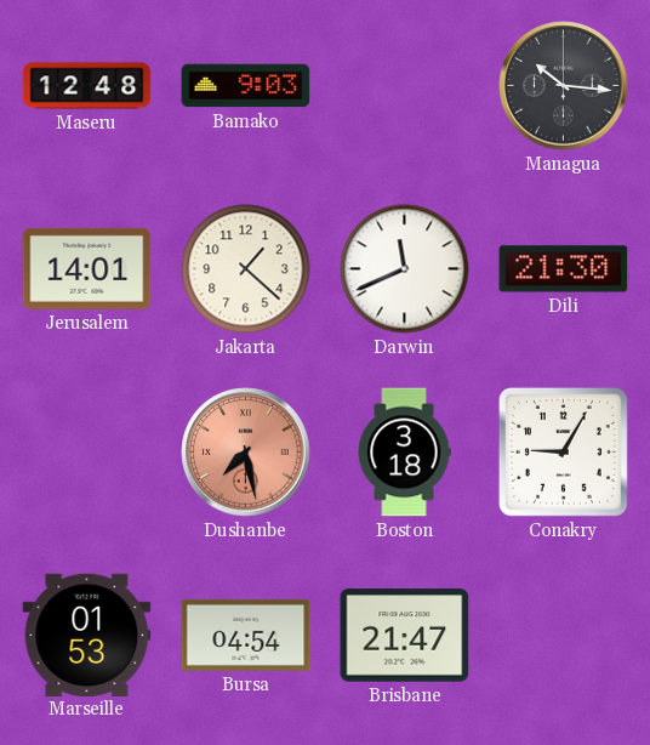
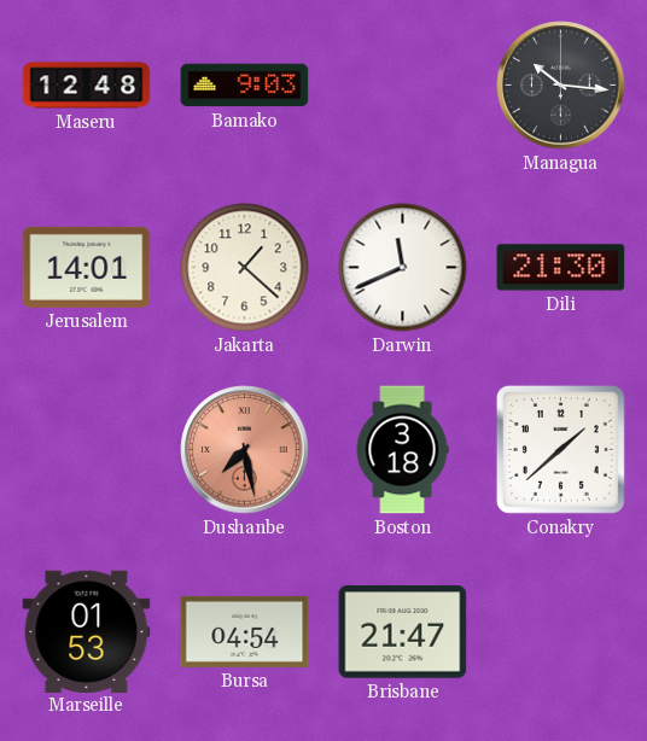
Conakry: 9:05 -> 1:38 (560, 449)
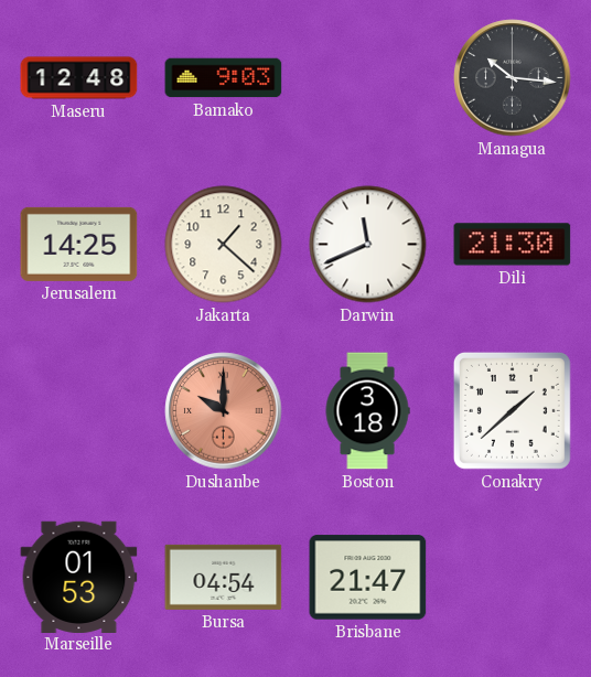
Jerusalem: 14:01 -> 14:25 (79, 244)
Dushanbe: 7:28 -> 10:00 (224, 411)
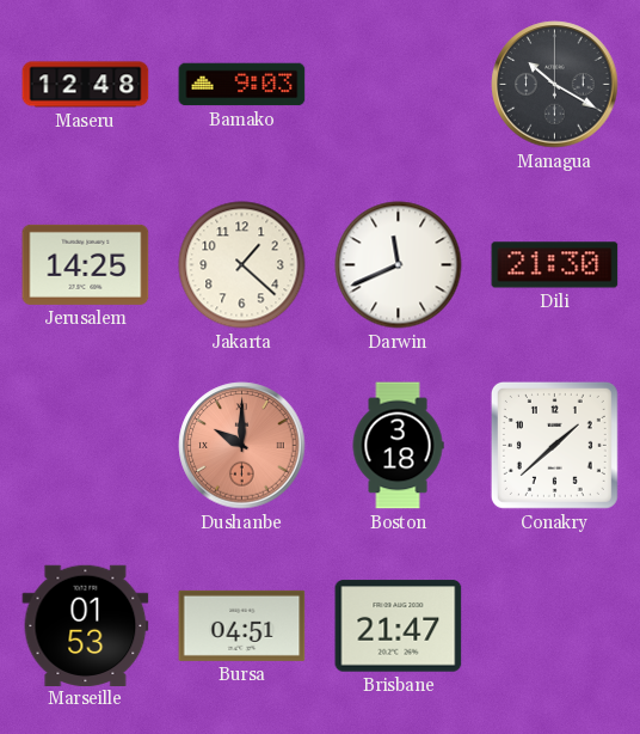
Managua: 10:16 -> 10:20 (555, 85)
Bursa: 04:54 -> 04:51 (242, 625)
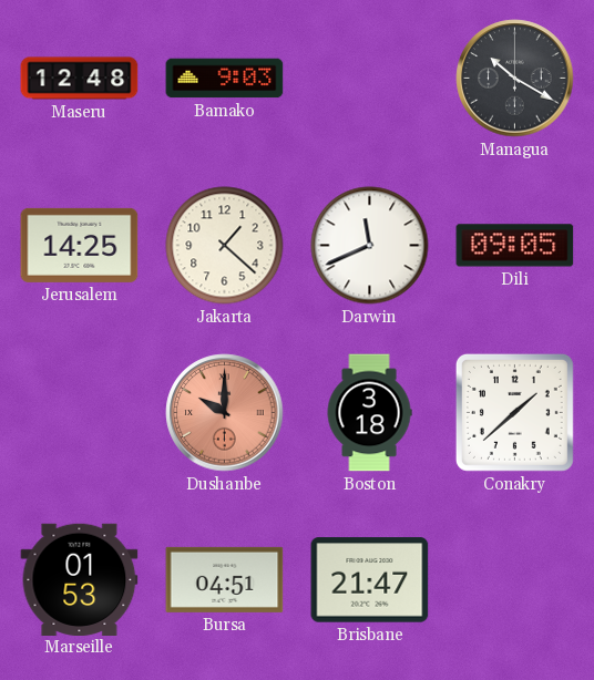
Dili: 21:30 -> 09:05 (515, 246)
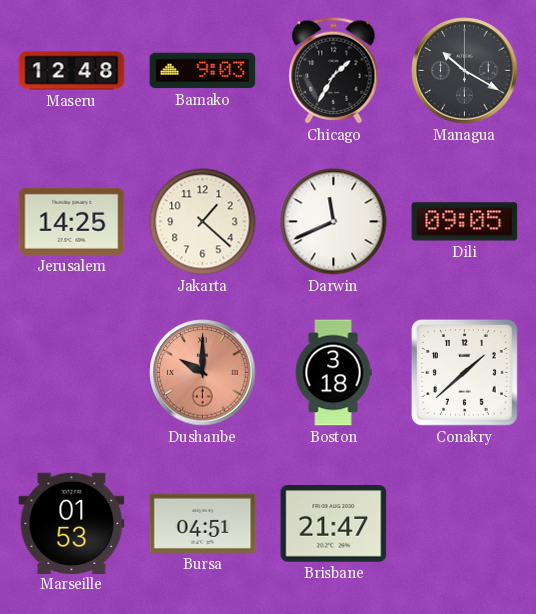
Chicago: none -> 1:35 (334, 71)
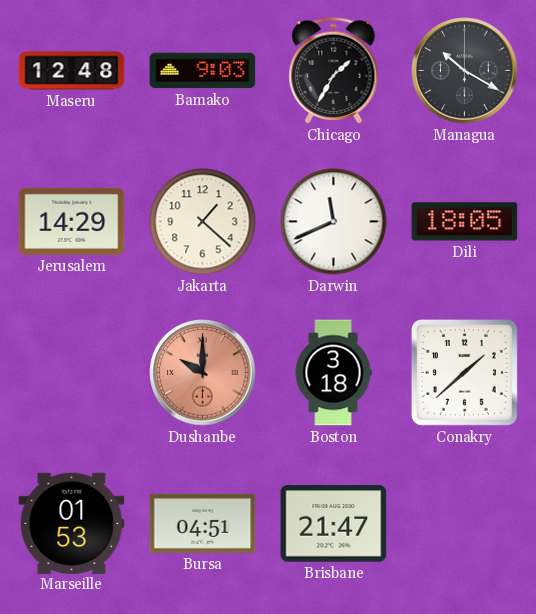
Jerusalem: 14:25 -> 14:29 (72, 221)
Dili: 09:05 -> 18:05 (465, 222)
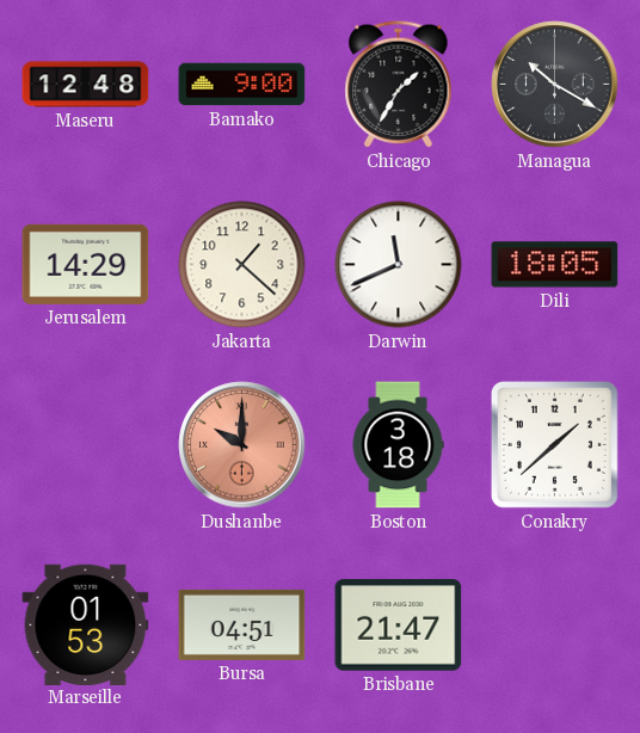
Bamako: 9:03 -> 9:00 (242, 85)
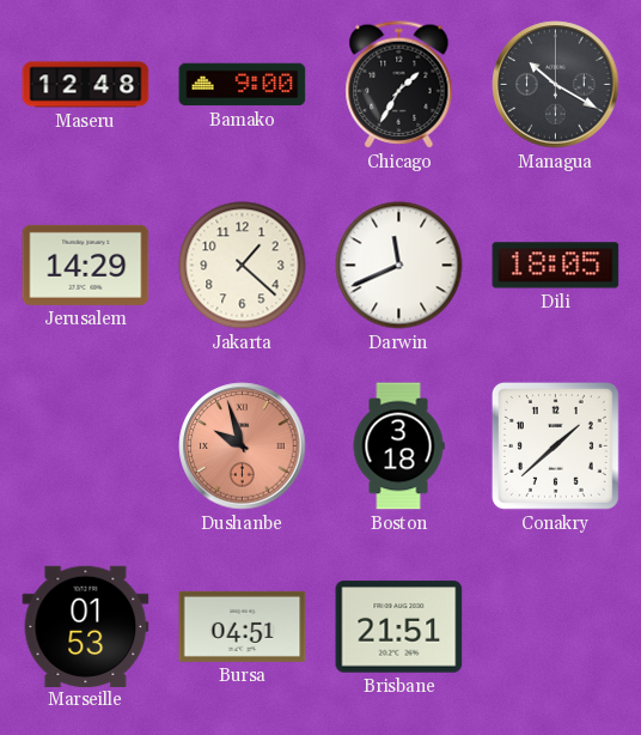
Dushanbe: 10:00 -> 9:57 (243, 447)
Brisbane: 21:47 -> 21:51 (399, 627)
